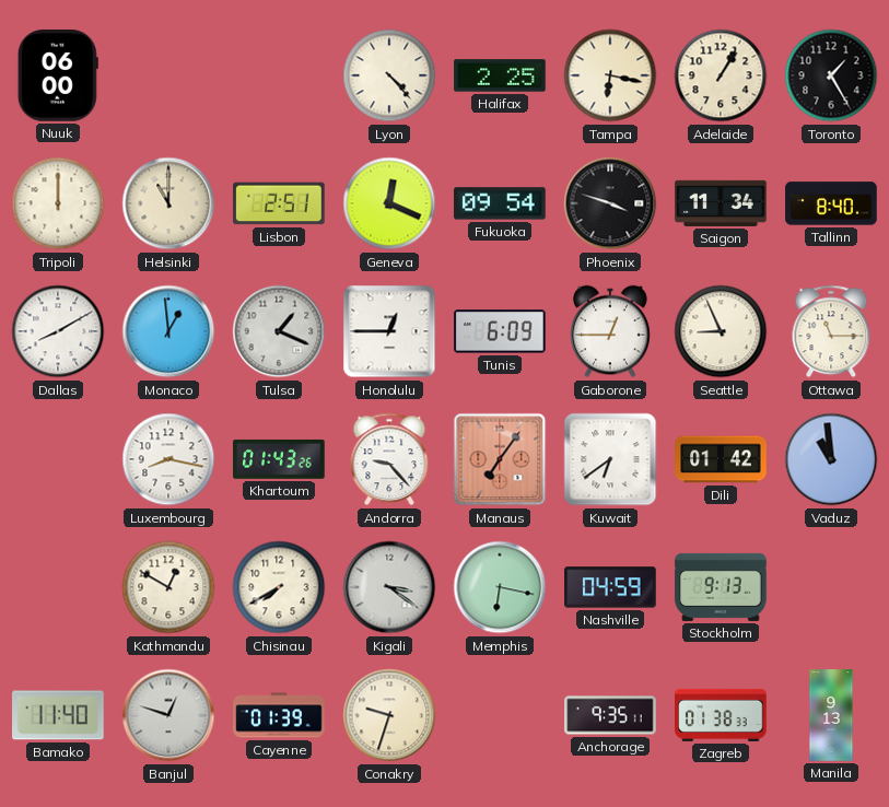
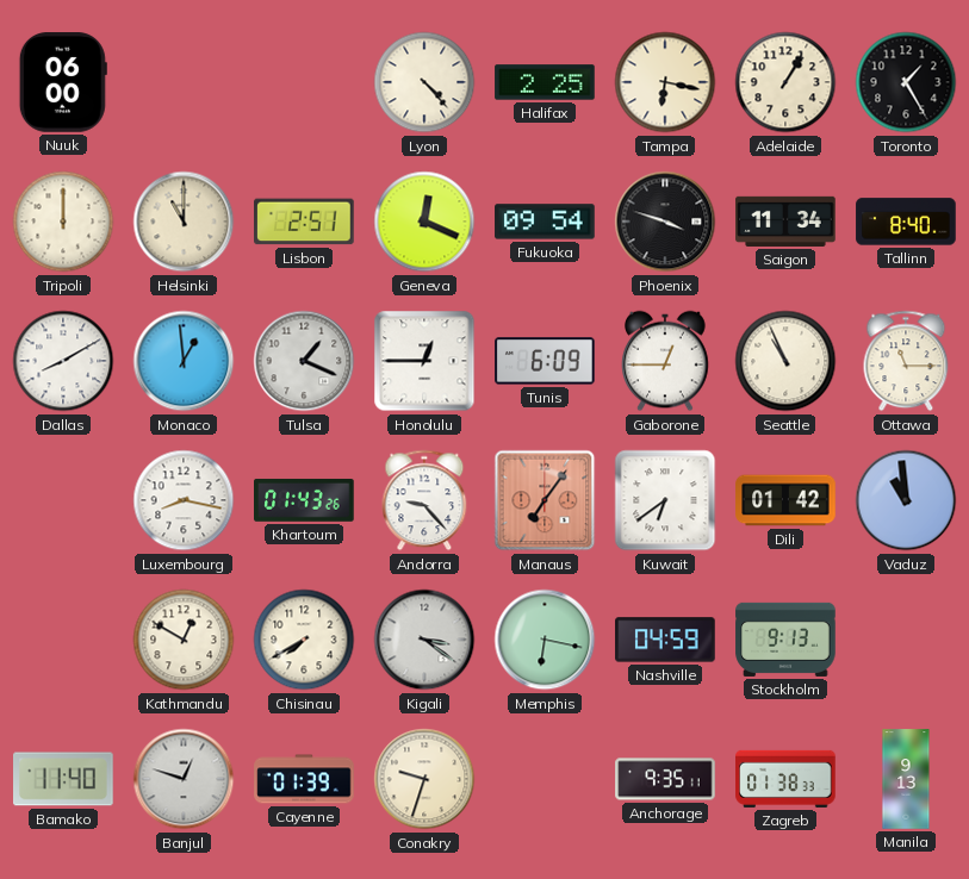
Seattle: 8:56 -> 10:56 (785, 361)
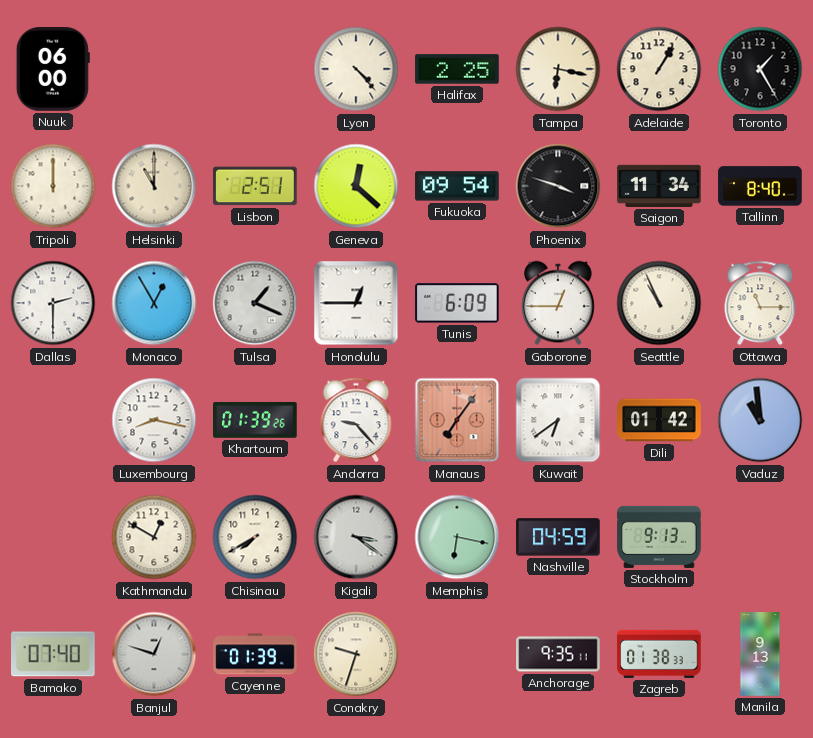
Geneva: 12:19 -> 12:22 (356, 186)
Dallas: 8:10 -> 2:30 (53, 303)
Monaco: 12:59 -> 12:55 (154, 303)
Khartoum: 01:43 -> 01:39 (255, 420)
Bamako: 11:40 -> 07:40 (54, 654)
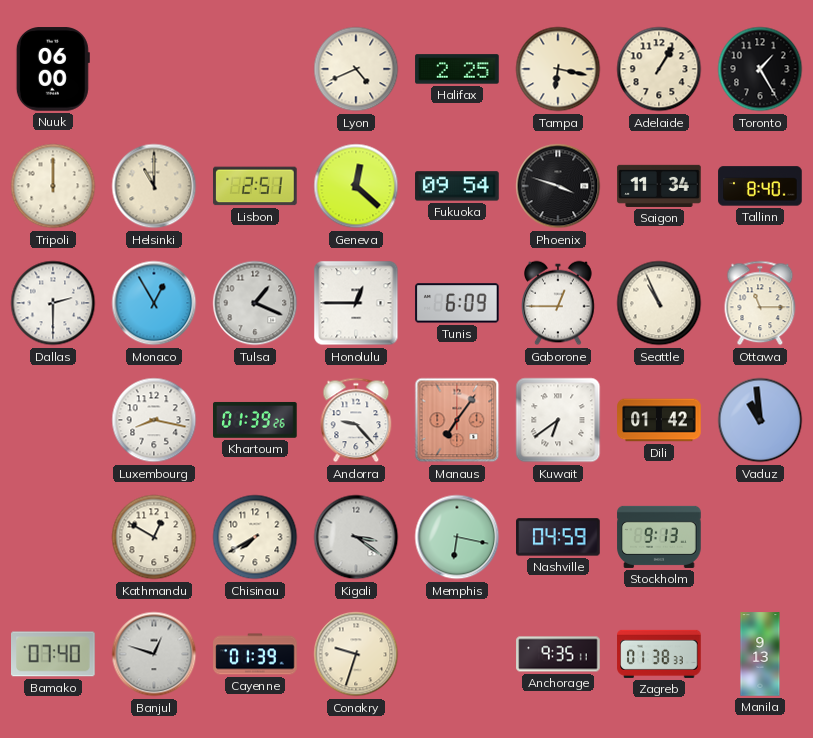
Lyon: 4:23 -> 4:41 (356, 69)
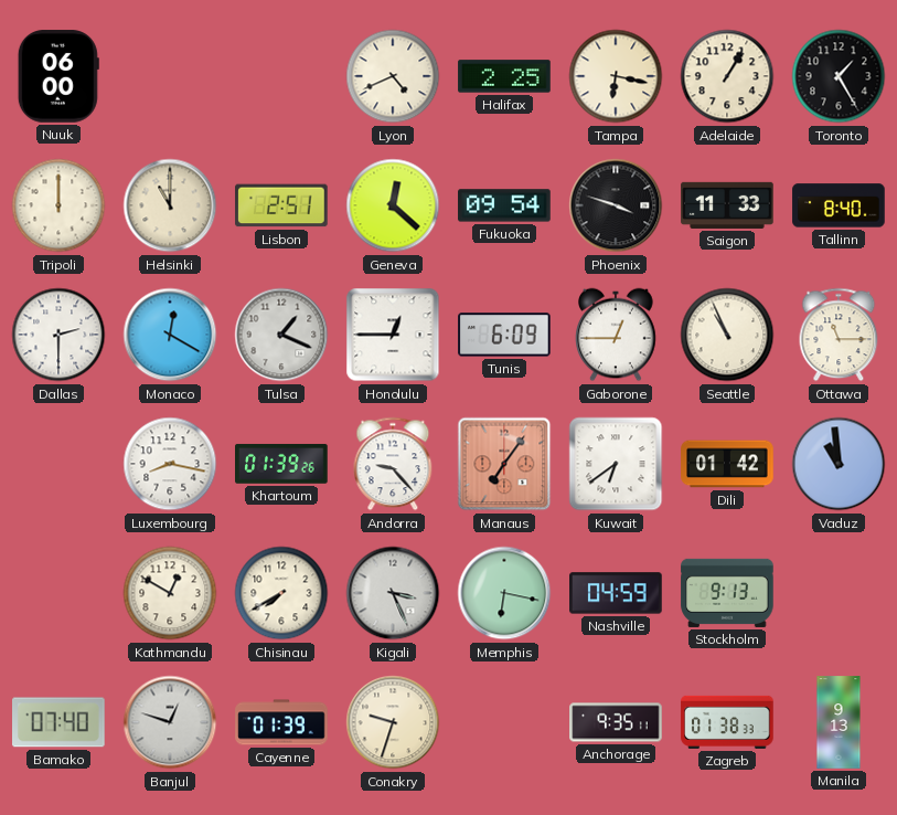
Saigon: 11:34 -> 11:33 (727, 205)
Monaco: 12:55 -> 12:20 (170, 335)
Kigali: 3:21 -> 3:26 (393, 593)
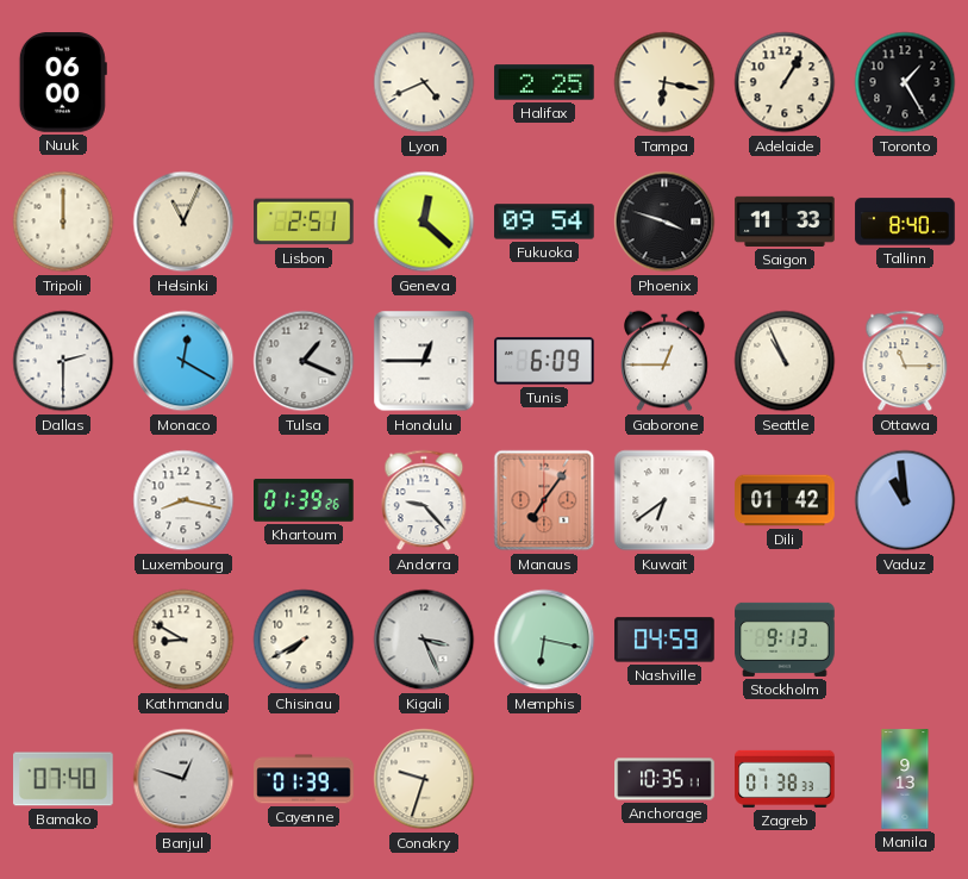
Helsinki: 11:00 -> 11:04 (183, 222)
Kathmandu: 12:50 -> 8:50 (183, 640)
Anchorage: 9:35 -> 10:35 (664, 779)
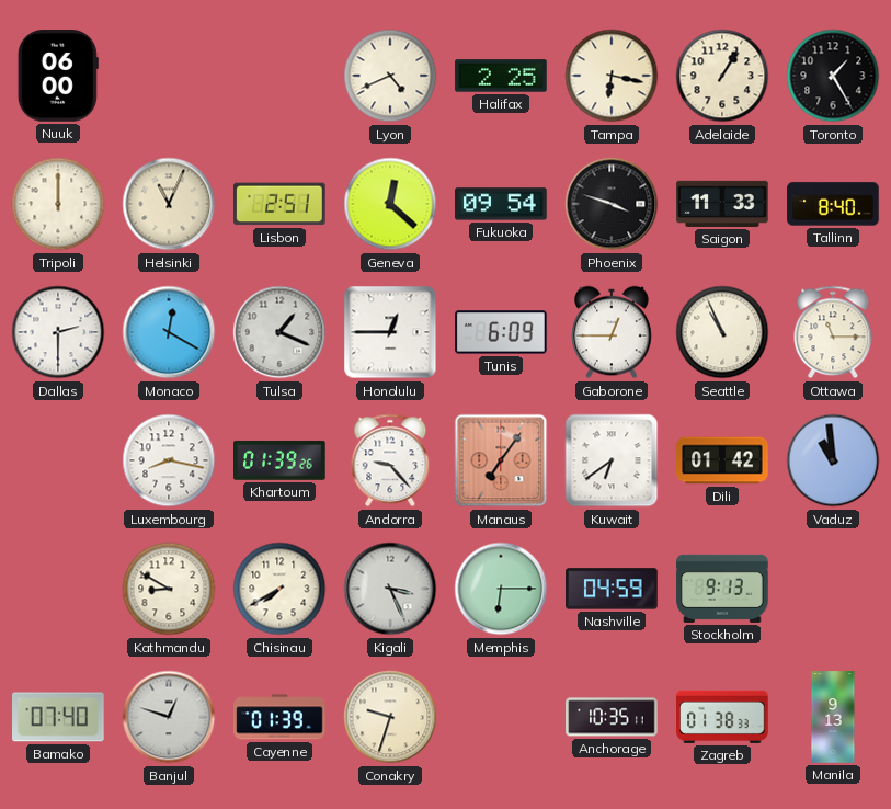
Memphis: 6:17 -> 6:15 (501, 589)
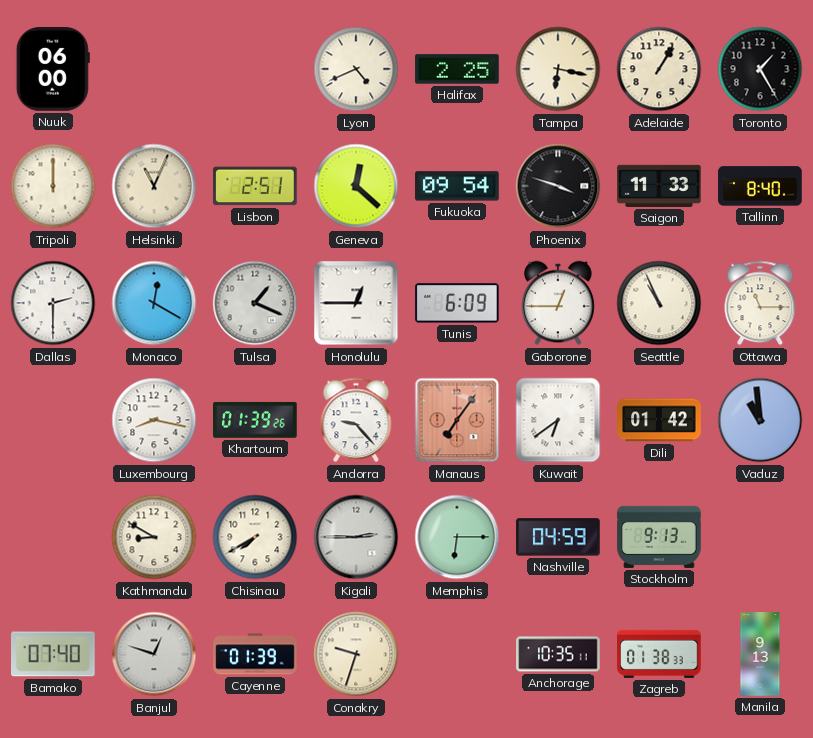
Kigali: 3:26 -> 2:45 (356, 537)
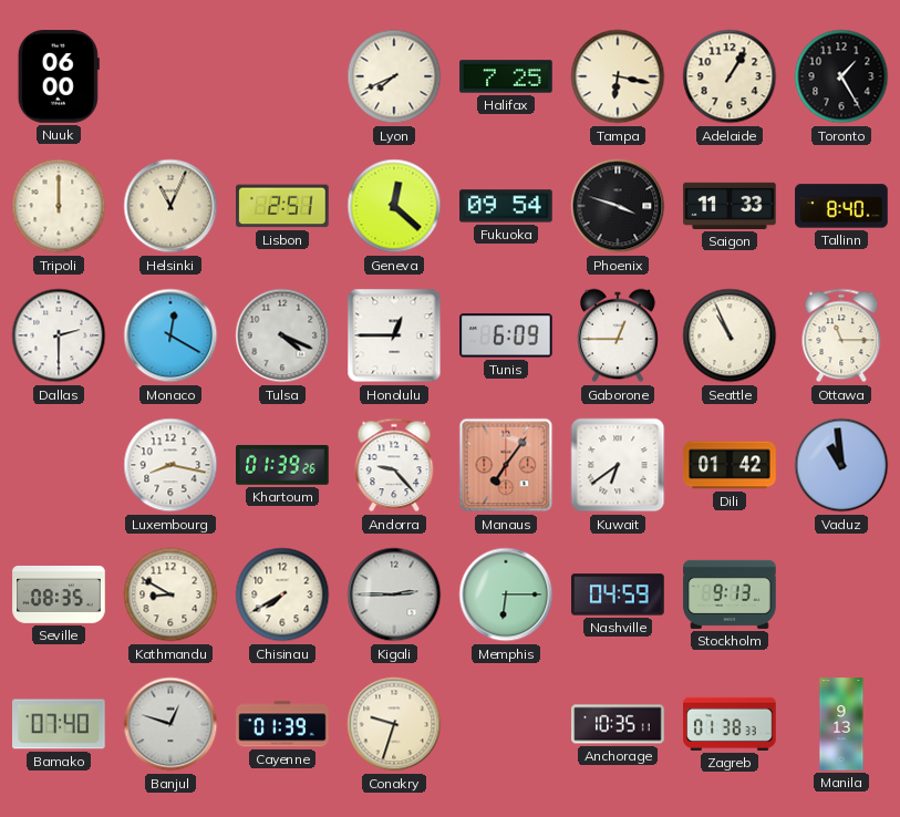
Lyon: 4:41 -> 7:41 (394, 76)
Halifax: 2:25 -> 7:25 (506, 76)
Tulsa: 1:19 -> 4:19 (282, 335)
Seville: none -> 08:35 (59, 596)
